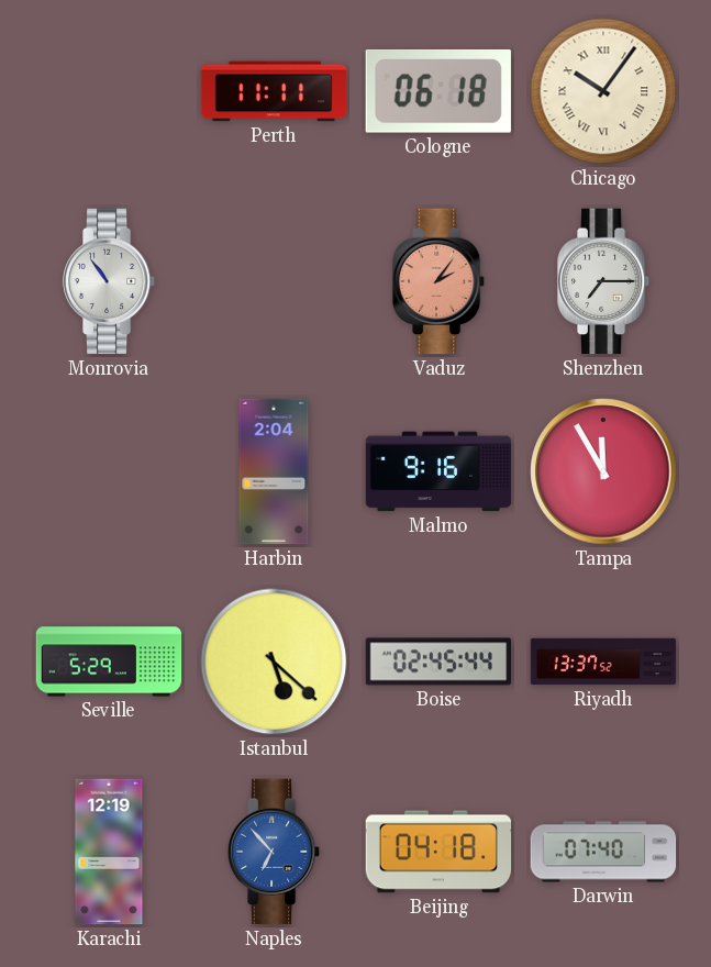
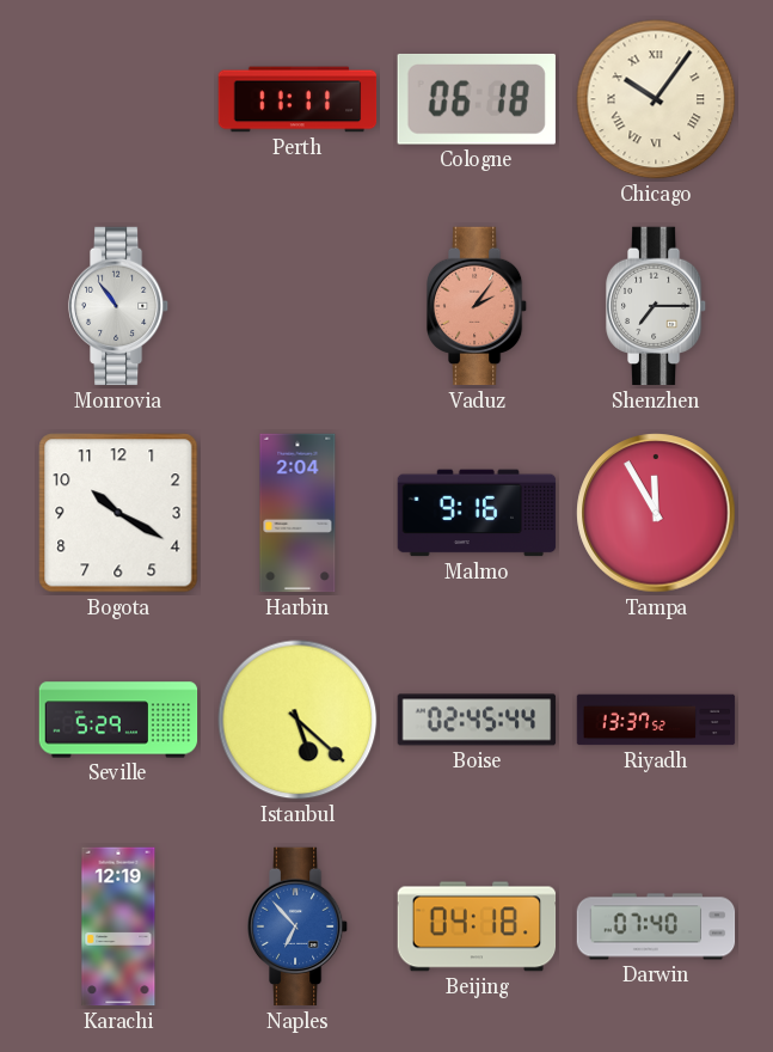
Bogota: none -> 10:20 (118, 513)
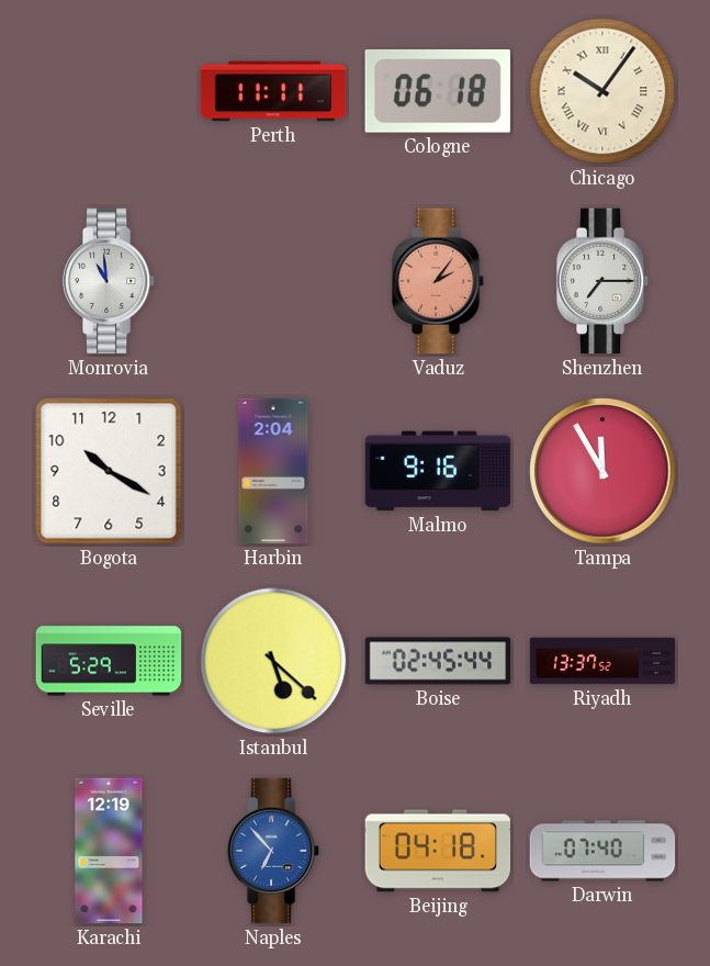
Monrovia: 10:54 -> 10:59 (109, 281)
